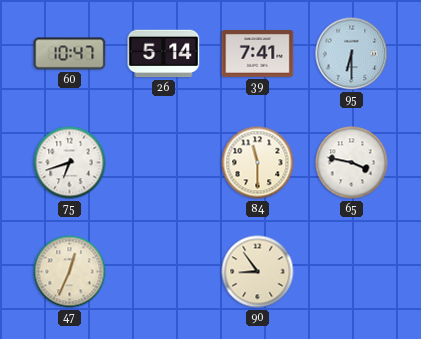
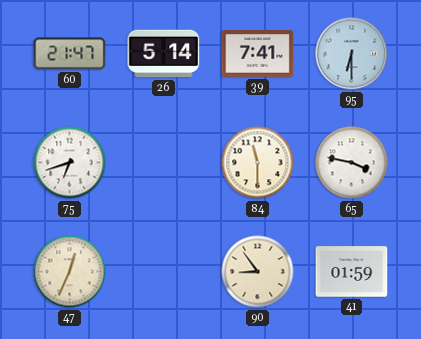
60: 10:47 -> 21:47 (70, 54)
41: none -> 01:59 (352, 272)
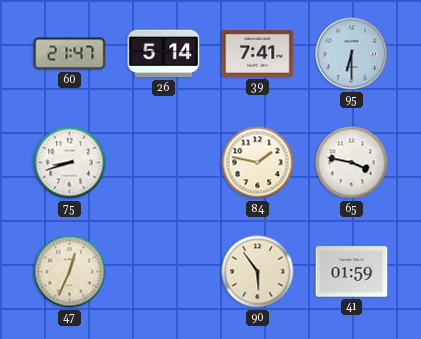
75: 6:42 -> 8:42 (70, 163)
84: 11:30 -> 1:47 (258, 163)
90: 8:54 -> 5:54 (258, 272)
